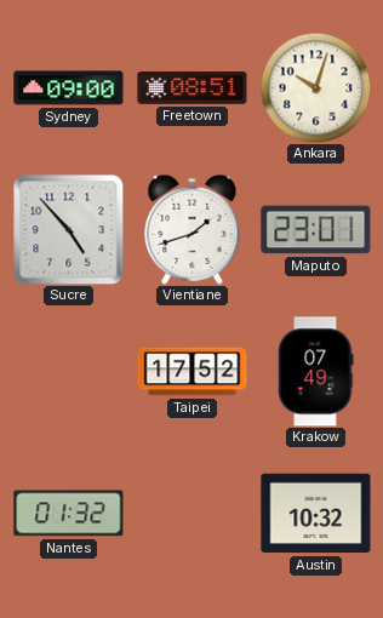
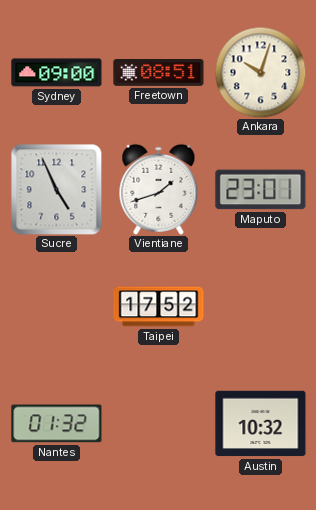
Sucre: 4:53 -> 4:56 (56, 189)
Krakow: 07:49 -> none (316, 372)
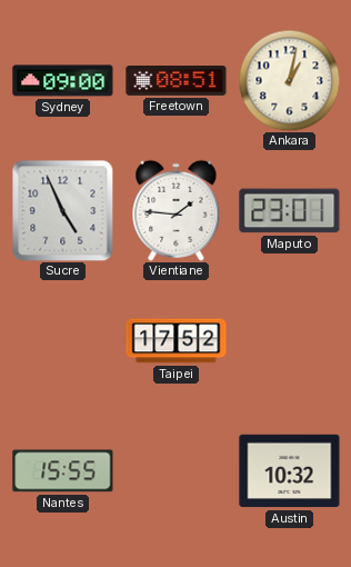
Ankara: 10:03 -> 1:02 (289, 80)
Vientiane: 1:42 -> 1:46 (177, 210)
Nantes: 01:32 -> 15:55 (63, 471)
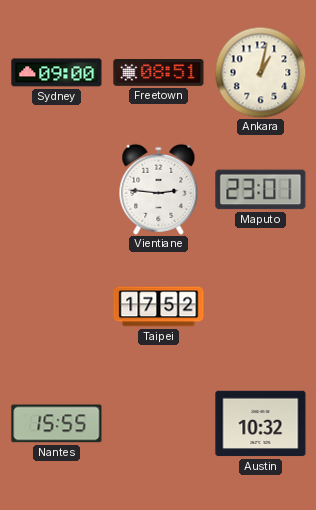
Sucre: 4:56 -> none (62, 210)
Vientiane: 1:46 -> 2:46 (159, 189)
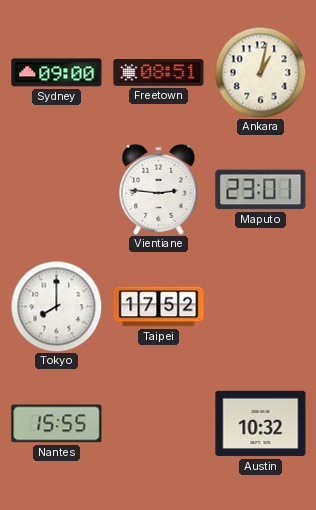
Tokyo: none -> 8:00 (56, 306)
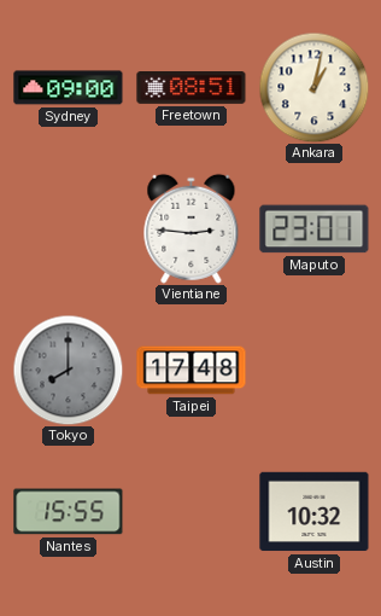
Tokyo dial: white -> grey (68, 370)
Taipei: 17:52 -> 17:48 (192, 371)
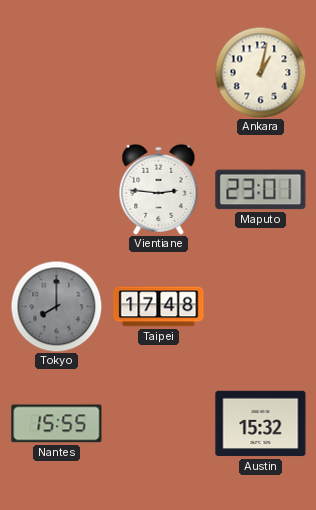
Sydney: 09:00 -> none (69, 88)
Freetown: 08:51 -> none (192, 88)
Austin: 10:32 -> 15:32 (261, 424)
